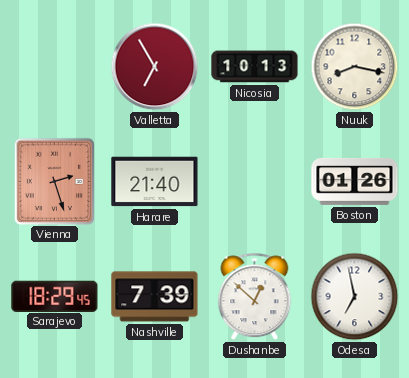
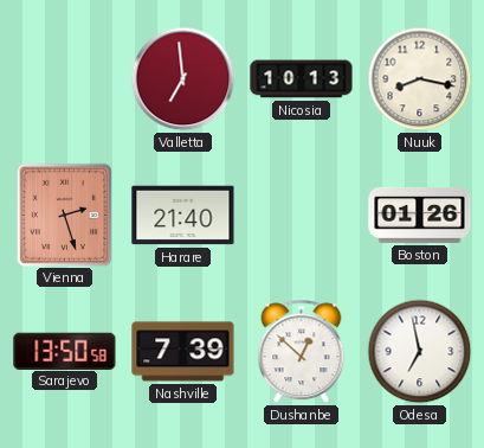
Valletta: 6:55 -> 6:59 (183, 79)
Sarajevo: 18:29 -> 13:50 (65, 351)
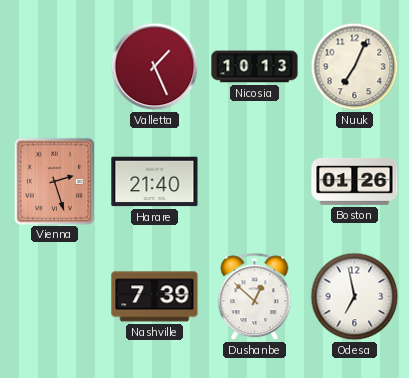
Valletta: 6:59 -> 1:26 (155, 67)
Nuuk: 8:17 -> 7:04 (355, 67)
Sarajevo: 13:50 -> none (65, 351)
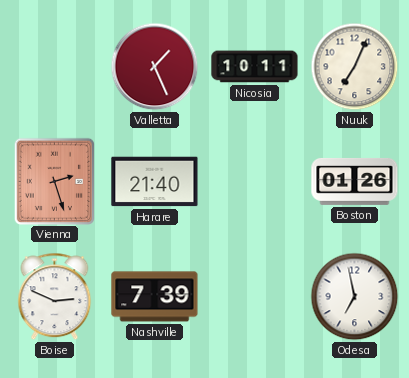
Nicosia: 10:13 -> 10:11 (255, 67)
Boise: none -> 2:49 (55, 297)
Dushanbe: 12:52 -> none (255, 297)
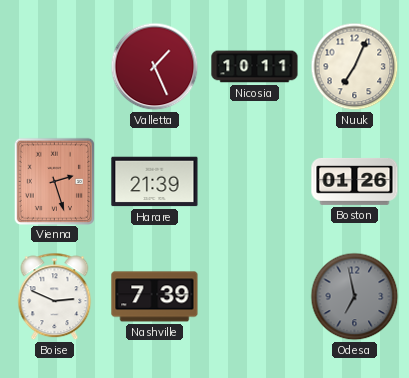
Harare: 21:40 -> 21:39 (155, 182)
Odesa dial: white -> grey (355, 297)
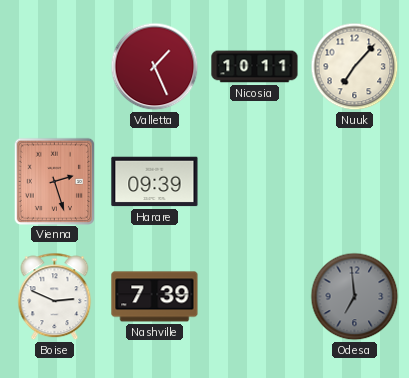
Nuuk: 7:04 -> 7:07 (355, 67)
Harare: 21:39 -> 09:39 (155, 182)
Boston: 01:26 -> none (355, 181)
Odesa: 6:58 -> 6:59 (355, 297)
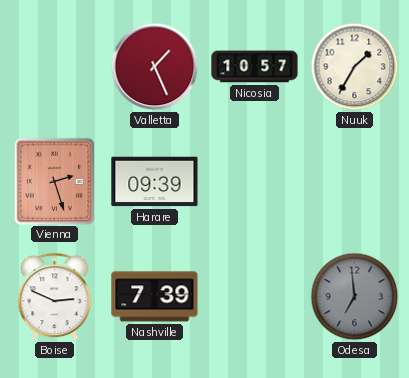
Nicosia: 10:11 -> 10:57 (255, 67)
Nuuk: 7:07 -> 1:35 (355, 67)
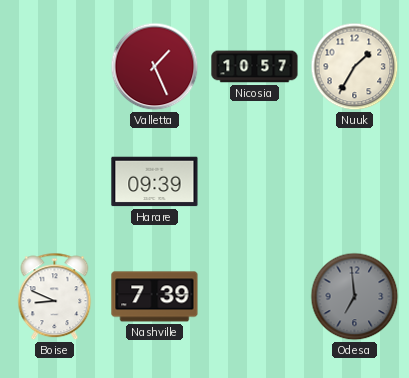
Vienna: 2:27 -> none (54, 181)
Boise: 2:49 -> 8:49 (55, 297)
